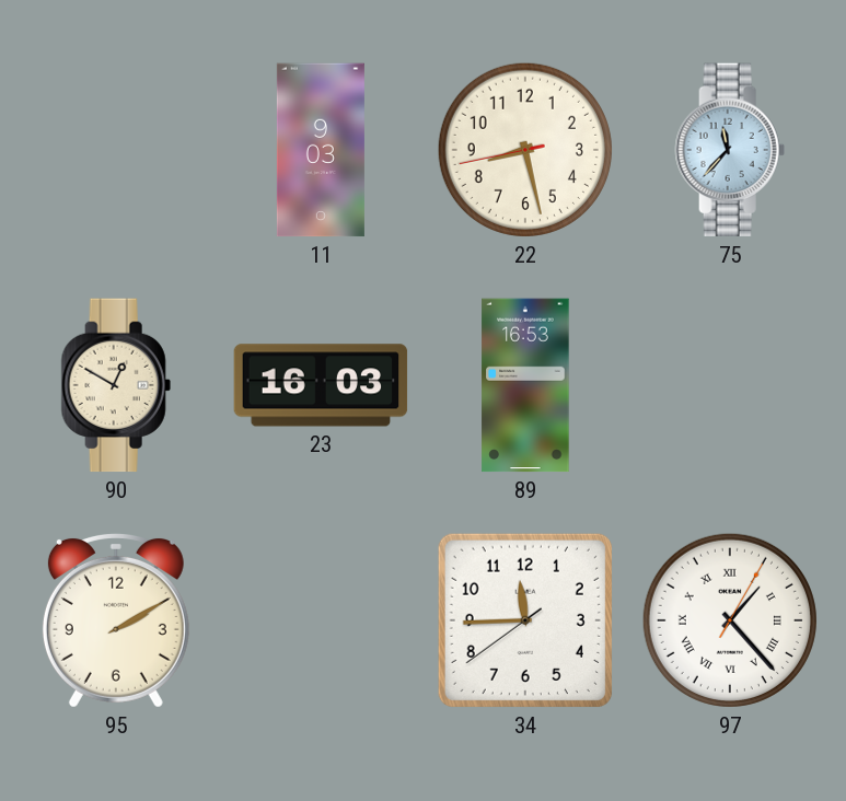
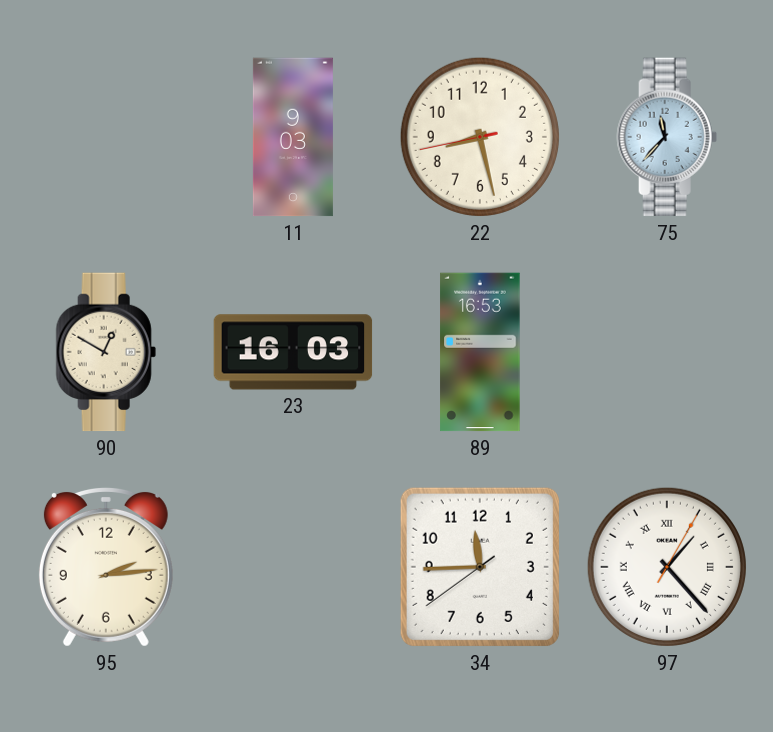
95: 2:10 -> 2:14 (106, 567)
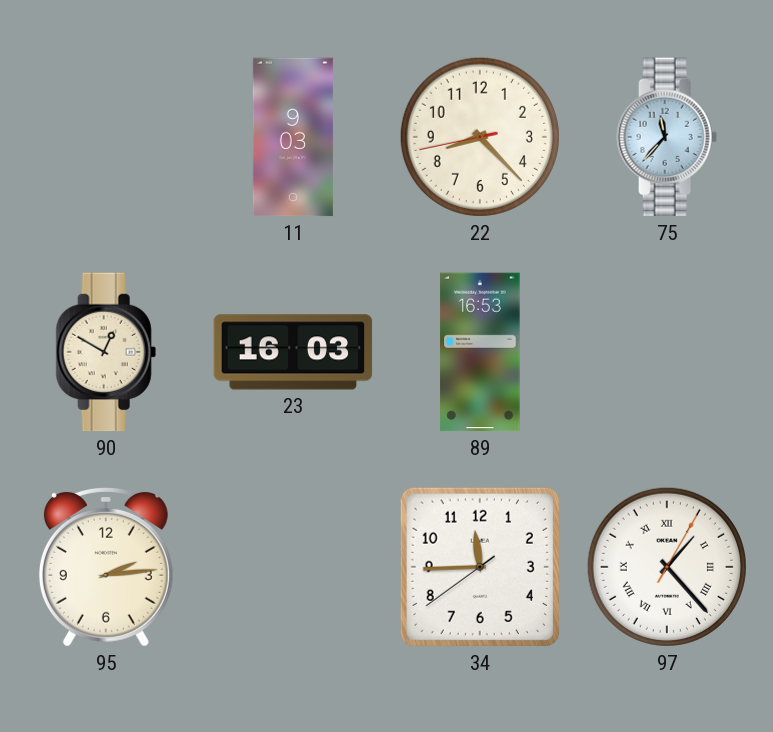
22: 8:27 -> 8:22 (480, 137)
